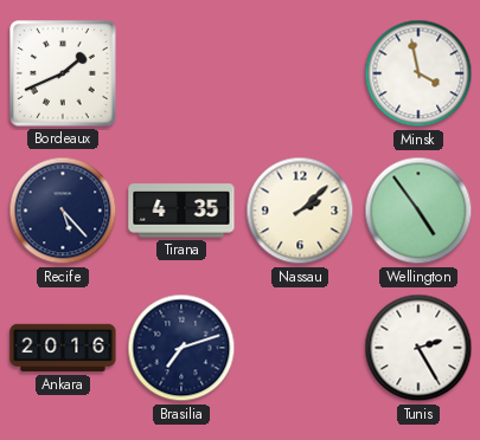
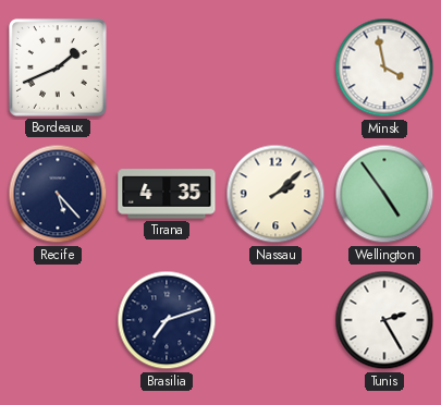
Ankara: 20:16 -> none (63, 348)
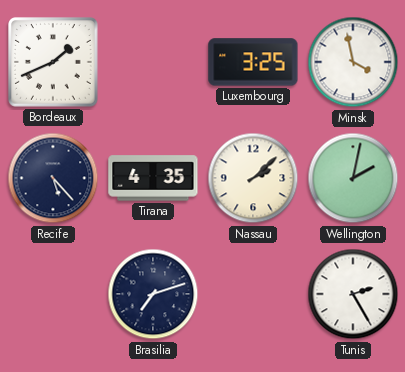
Luxembourg: none -> 3:25 (253, 62)
Wellington: 4:54 -> 2:02 (353, 178)
